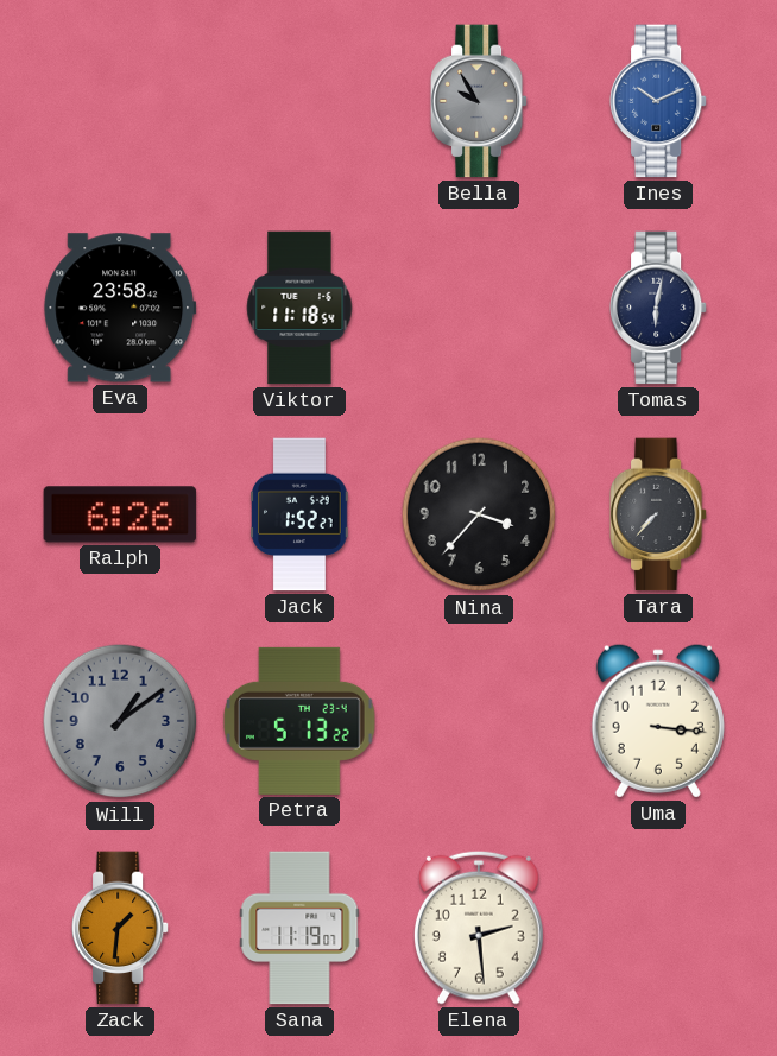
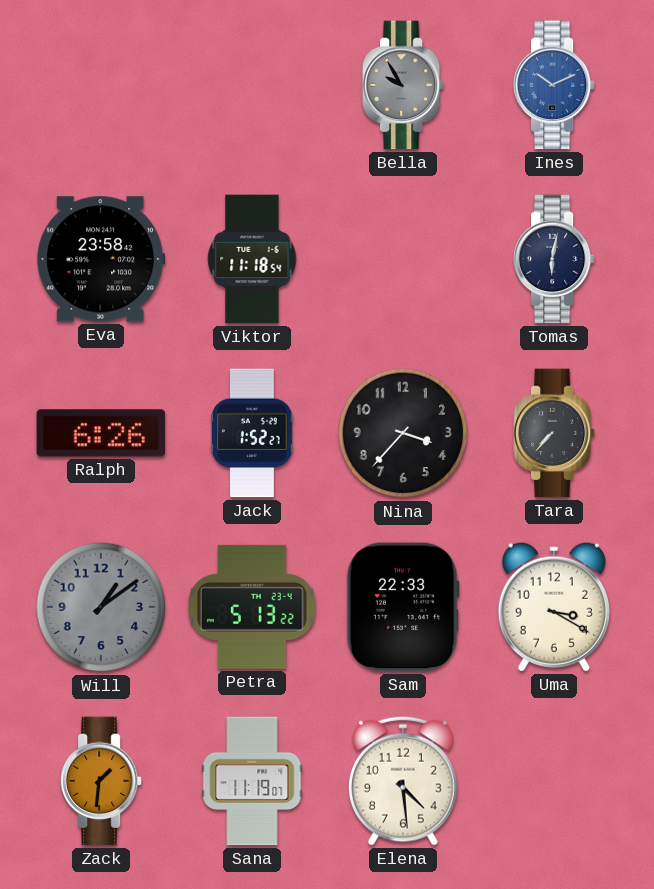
Sam: none -> 22:33 (403, 607)
Uma: 3:16 -> 3:20 (554, 607)
Elena: 2:29 -> 4:29 (403, 781)
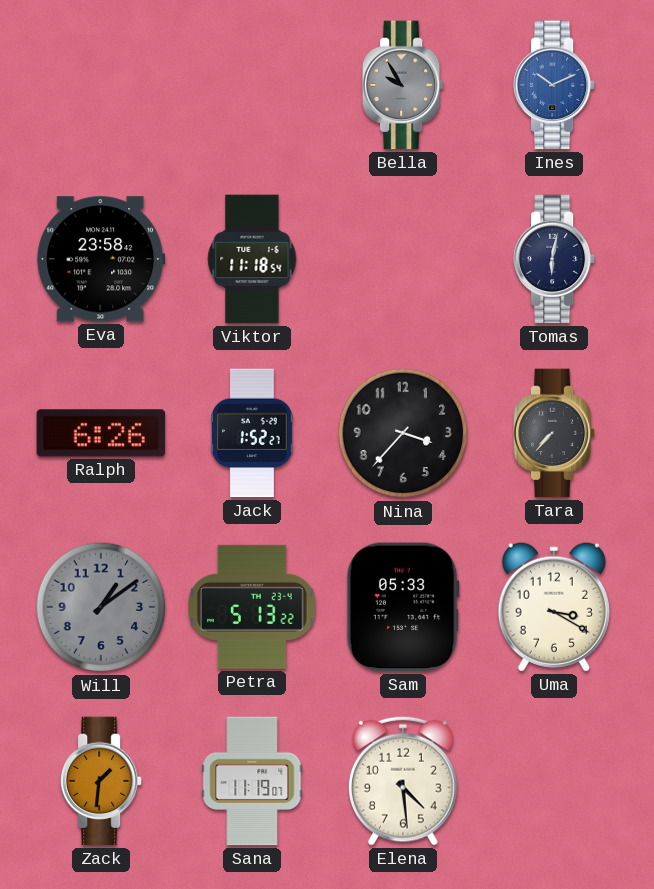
Sam: 22:33 -> 05:33 (403, 607)
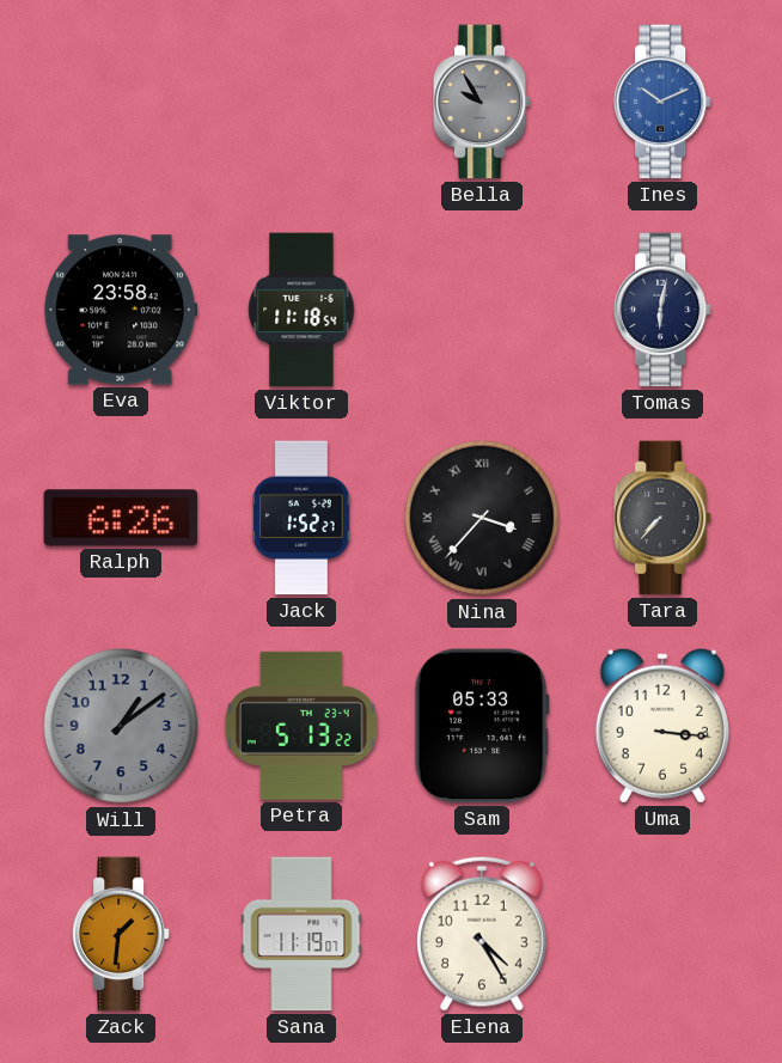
Nina numerals: Arabic -> Roman (482, 518)
Uma: 3:20 -> 3:16 (662, 726)
Elena: 4:29 -> 4:25 (482, 934)
